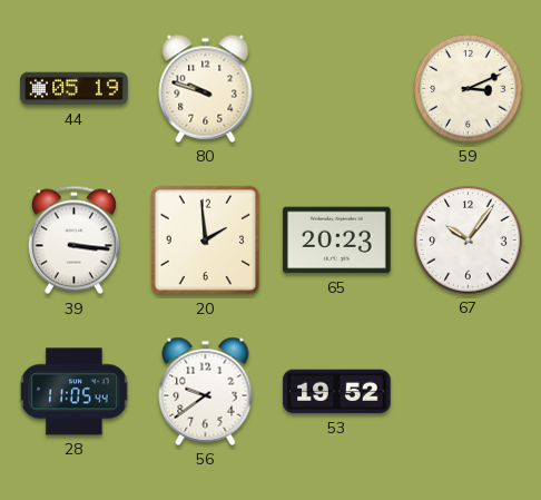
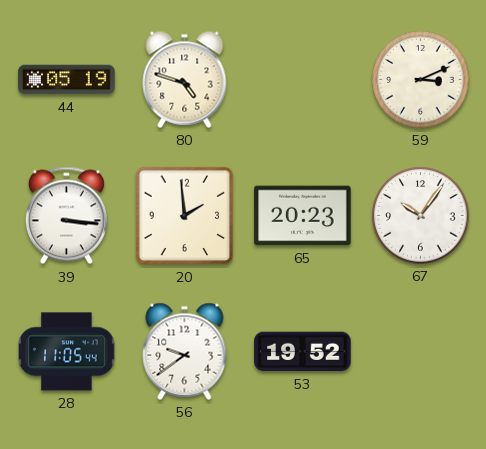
80: 9:48 -> 4:48 (185, 79)
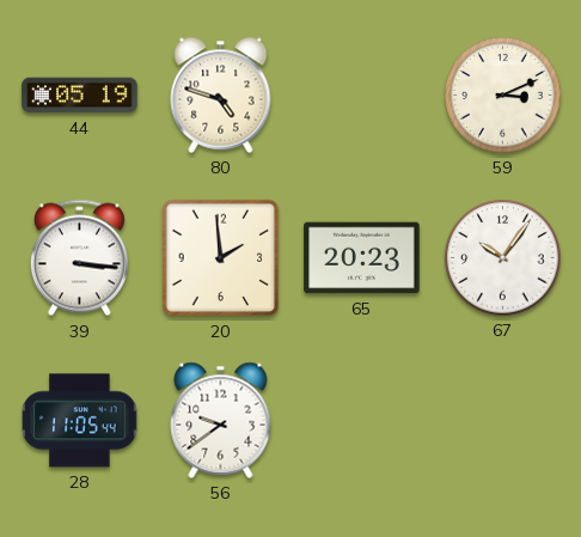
53: 19:52 -> none (303, 352)
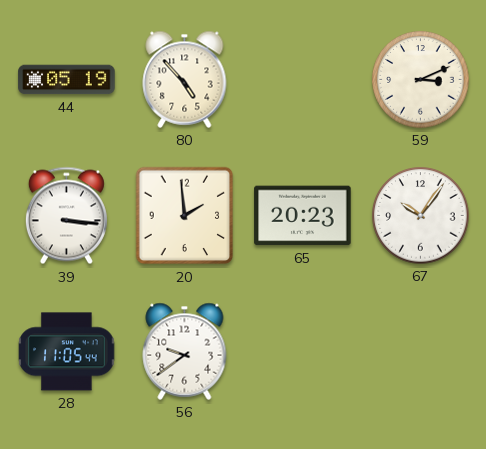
80: 4:48 -> 4:53 (185, 79)
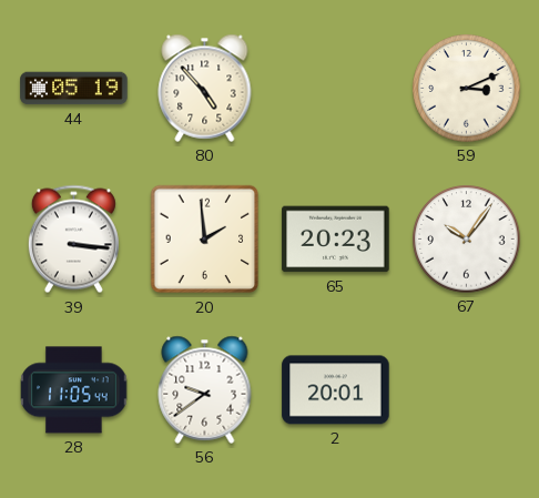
2: none -> 20:01 (336, 390)
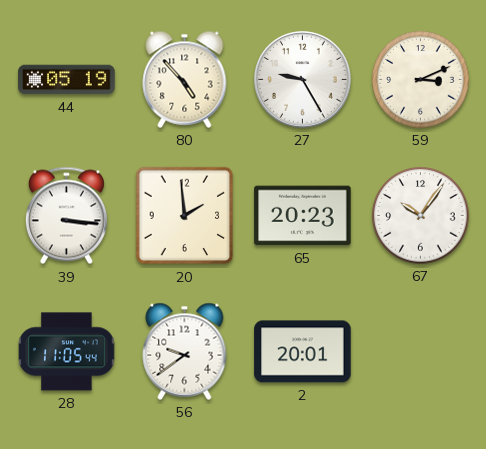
27: none -> 9:25 (303, 80)
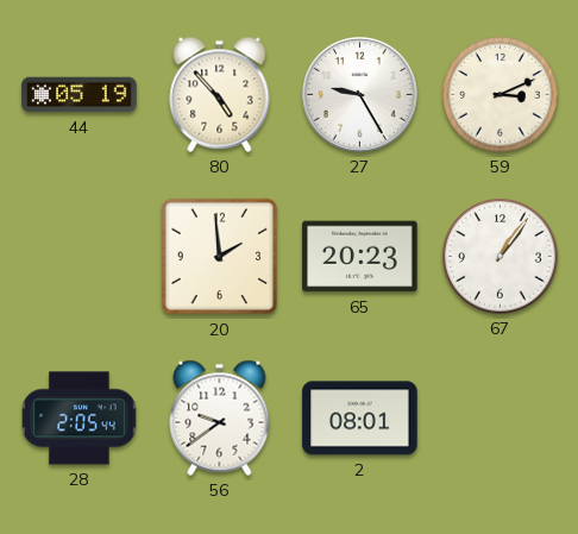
39: 3:16 -> none (66, 216)
67: 10:06 -> 1:06 (501, 257)
28: 11:05 -> 2:05 (80, 419)
2: 20:01 -> 08:01 (360, 419)
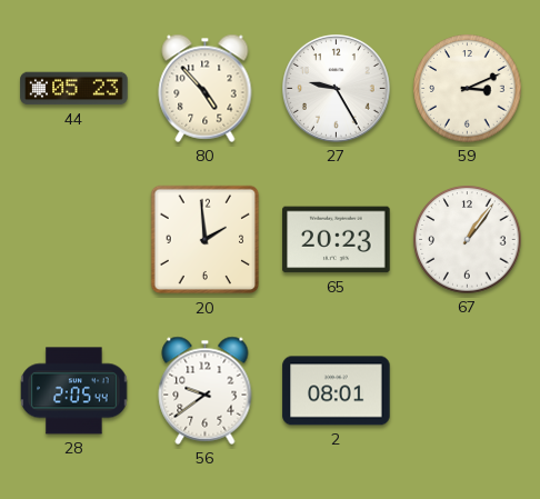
44: 05:19 -> 05:23 (74, 89)
